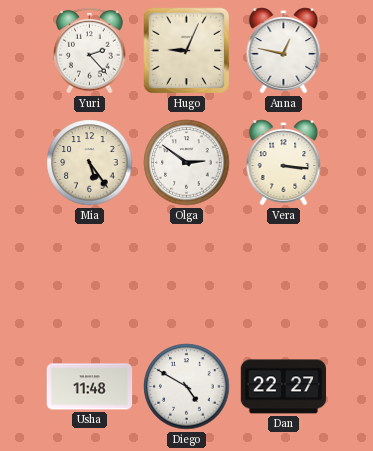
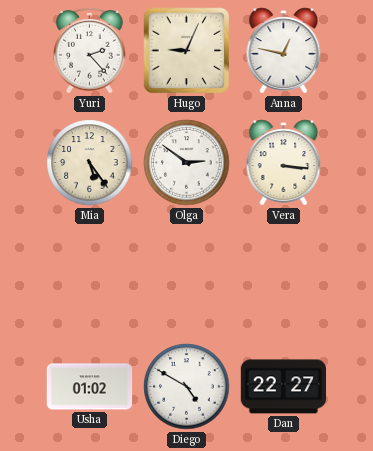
Usha: 11:48 -> 01:02 (90, 387)
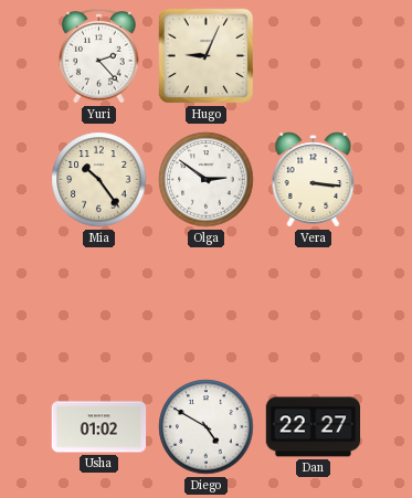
Anna: 12:47 -> none (284, 51)
Mia: 5:24 -> 10:24 (99, 180)
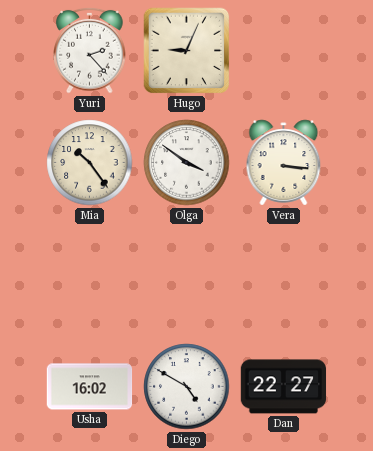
Olga: 2:51 -> 3:51 (187, 163)
Usha: 01:02 -> 16:02 (90, 387)
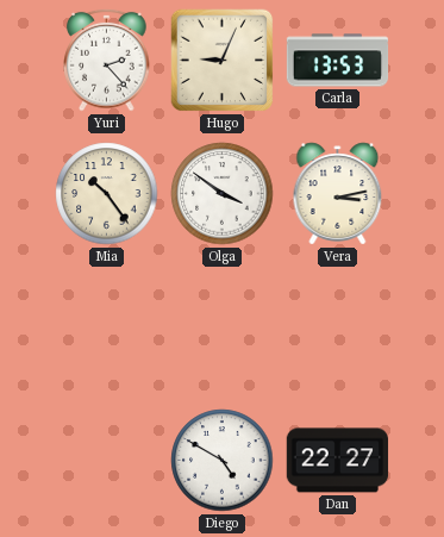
Carla: none -> 13:53 (338, 61)
Vera: 3:16 -> 3:13 (338, 194)
Usha: 16:02 -> none (90, 387)
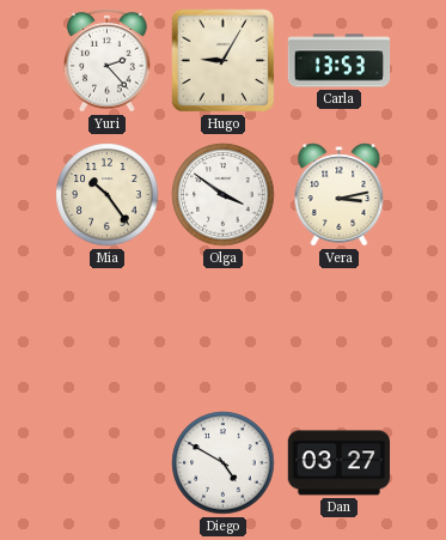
Hugo: 9:04 -> 9:05 (224, 61)
Dan: 22:27 -> 03:27 (340, 463)
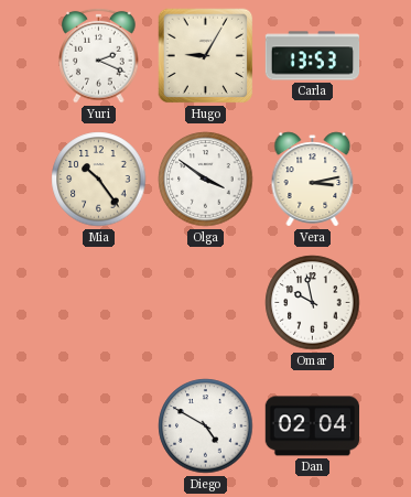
Yuri: 2:23 -> 2:19 (99, 55)
Omar: none -> 9:58 (313, 303)
Dan: 03:27 -> 02:04 (313, 426)
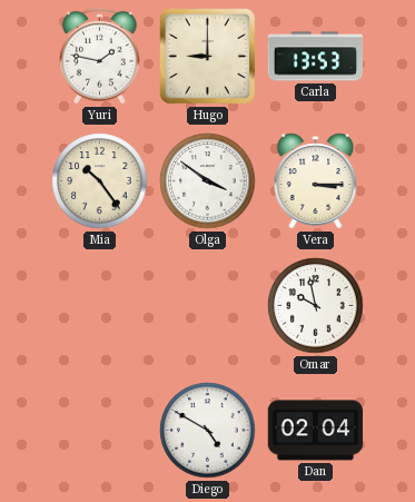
Yuri: 2:19 -> 1:47 (100, 56)
Hugo: 9:05 -> 9:00 (208, 57)
Vera: 3:13 -> 3:15 (316, 181)
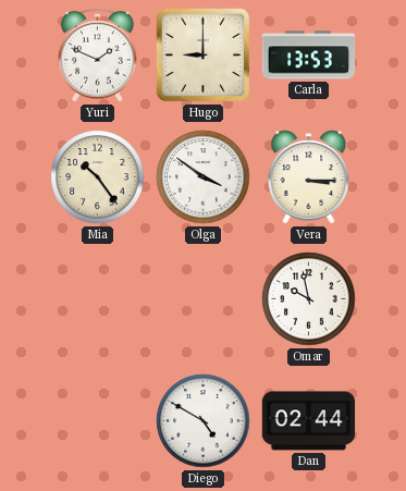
Yuri: 1:47 -> 1:49 (98, 54)
Dan: 02:04 -> 02:44 (309, 421)
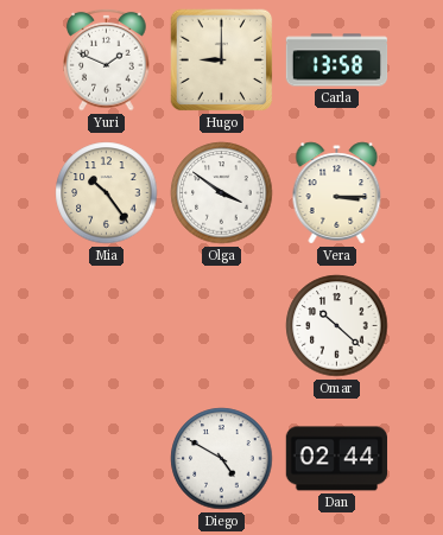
Carla: 13:53 -> 13:58 (337, 60)
Omar: 9:58 -> 10:22 (337, 326)
